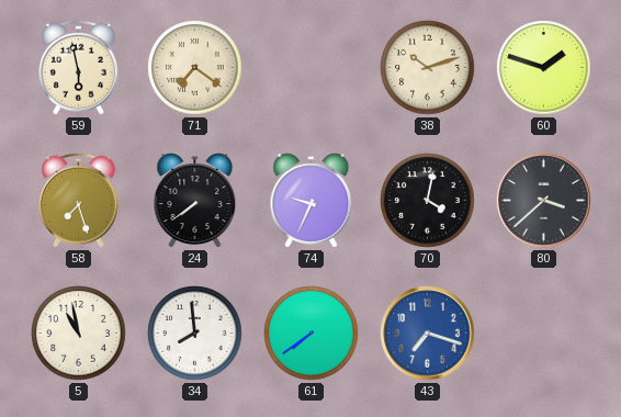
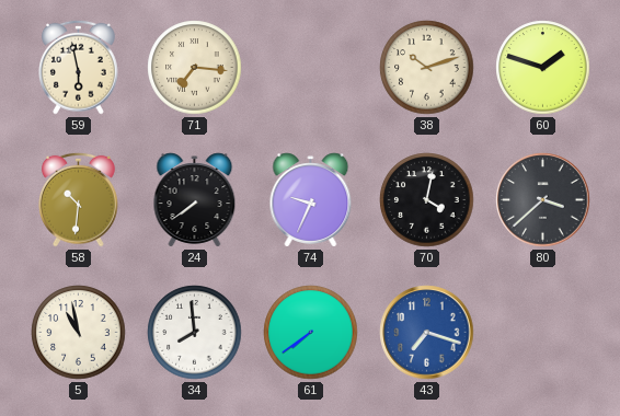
71: 7:21 -> 7:16 (195, 68)
58: 7:27 -> 10:31 (79, 199)
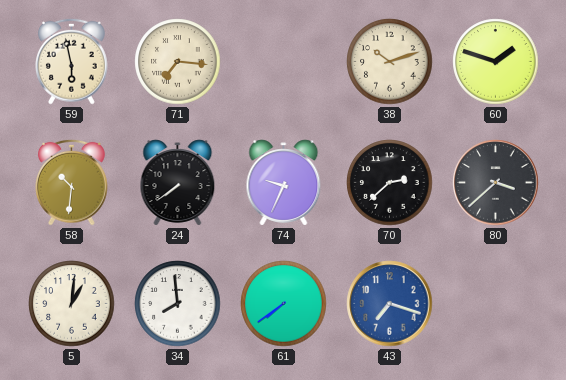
70: 4:02 -> 2:38 (390, 183)
5: 10:58 -> 1:01 (72, 304)
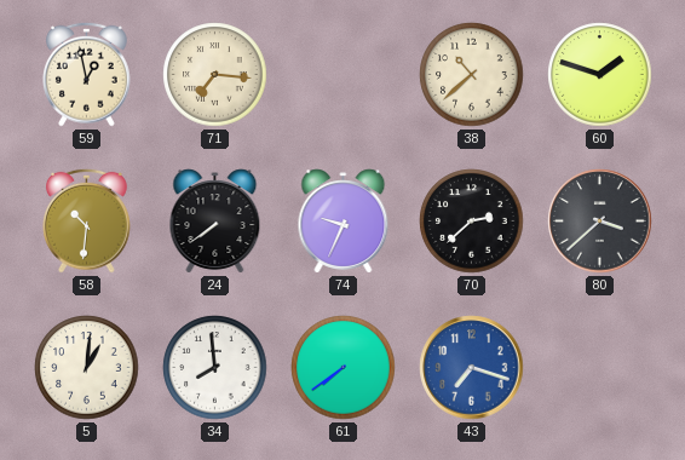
59: 5:58 -> 12:58 (87, 74)
38: 10:12 -> 10:38 (472, 75)
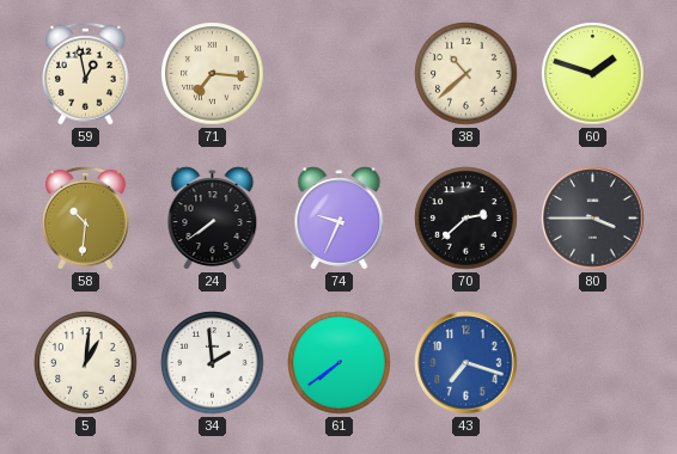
80: 3:38 -> 3:45 (593, 219)
34: 7:59 -> 1:59 (213, 363)
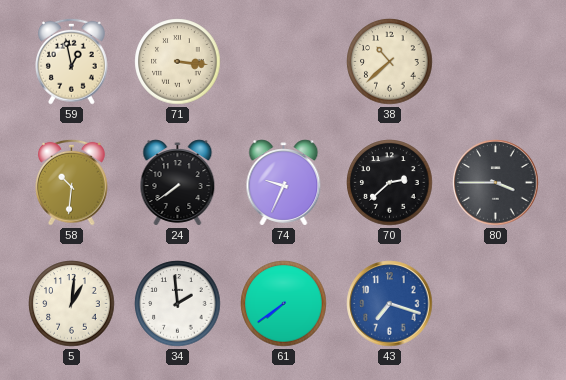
71: 7:16 -> 3:16 (178, 62)
60: 1:48 -> none (593, 74)
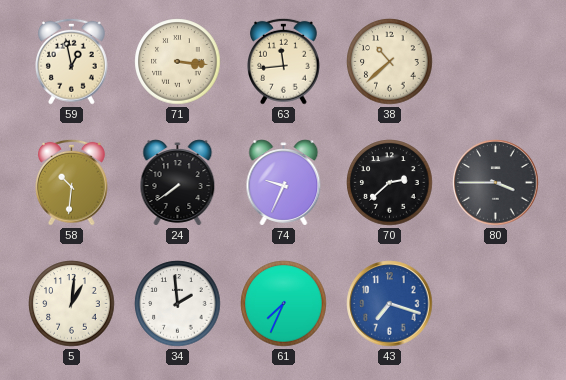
63: none -> 11:44 (284, 61)
61: 7:39 -> 7:34 (284, 304)
